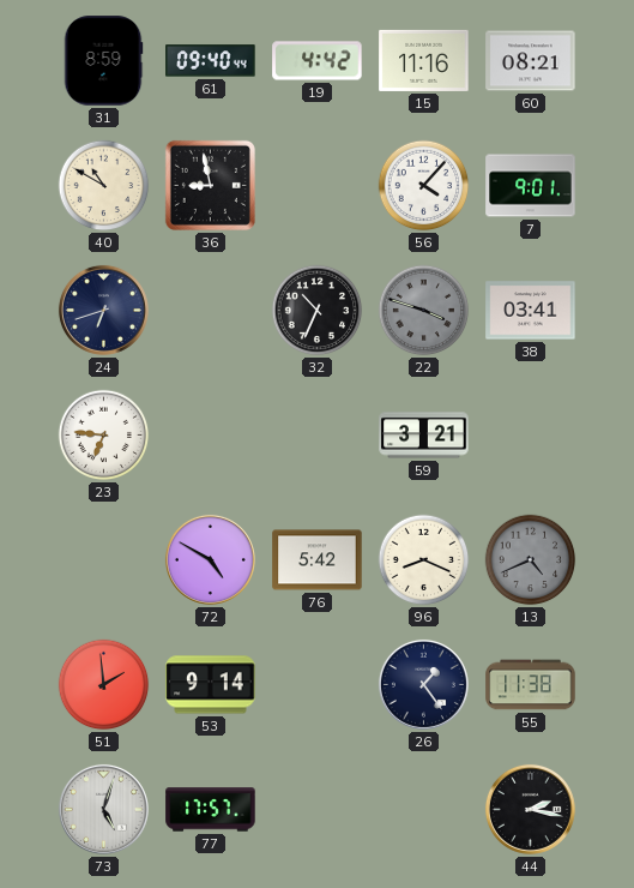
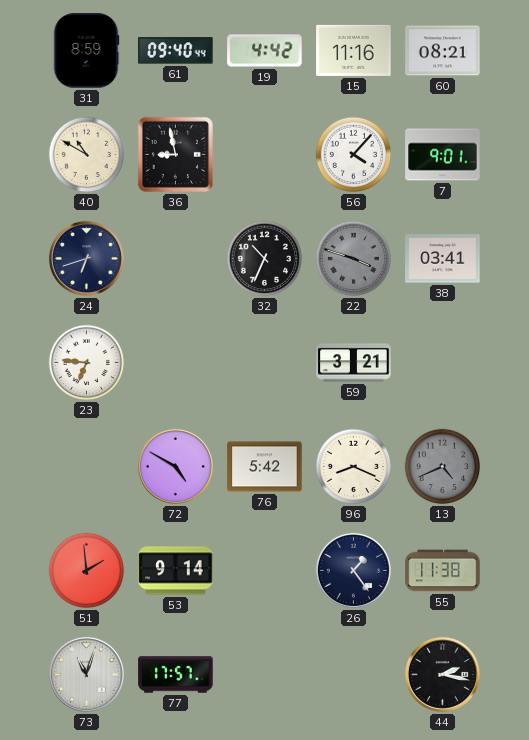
73: 5:03 -> 11:03 (86, 674)
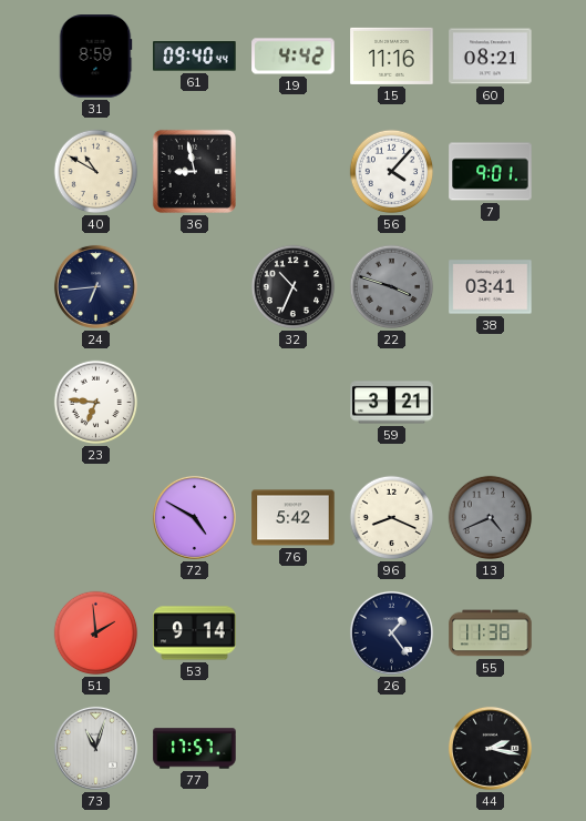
24: 6:42 -> 6:44 (95, 286)
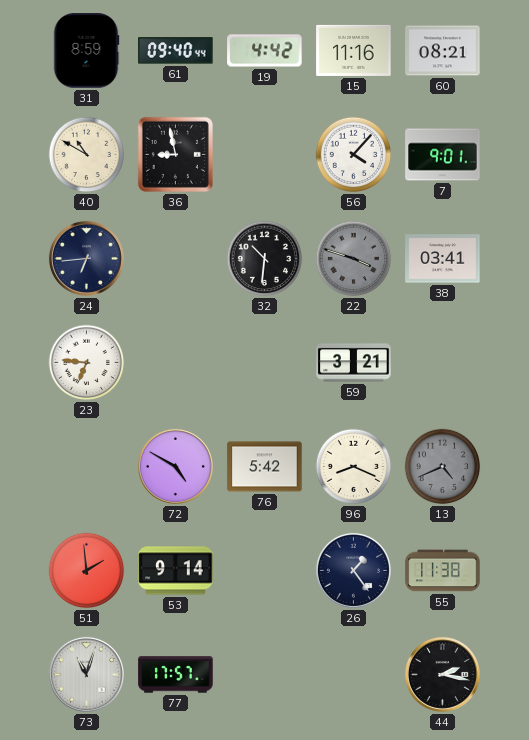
32: 10:34 -> 10:31 (265, 259)
